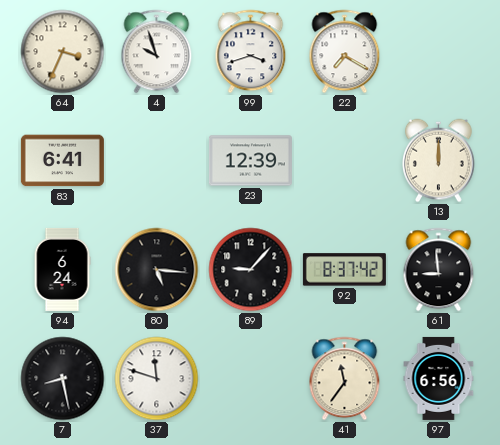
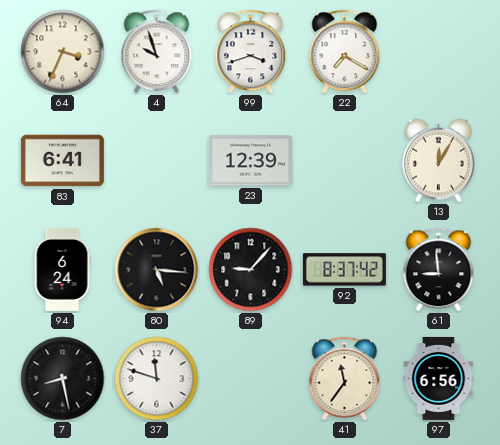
13: 12:00 -> 12:05 (439, 161)
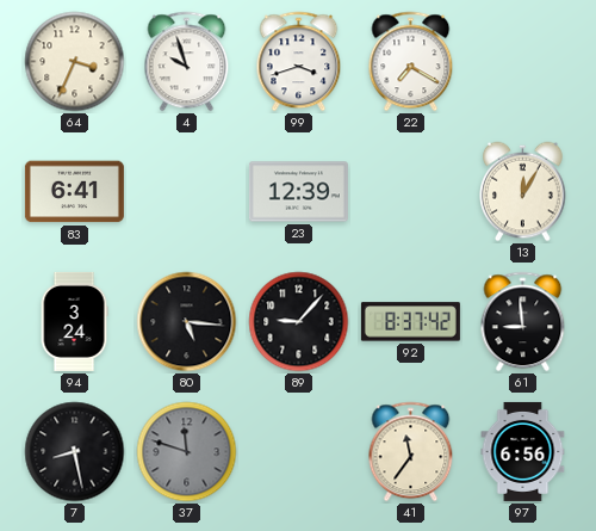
94: 6:24 -> 3:24 (74, 321)
37 dial: white -> grey (187, 452)
